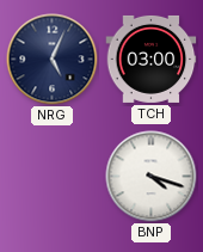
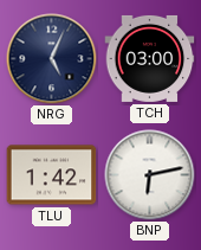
TLU: none -> 1:42 (52, 175)
BNP: 4:18 -> 6:13 (150, 175)
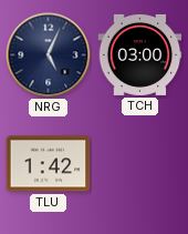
BNP: 6:13 -> none (150, 175)
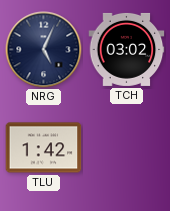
TCH: 03:00 -> 03:02 (127, 49)
